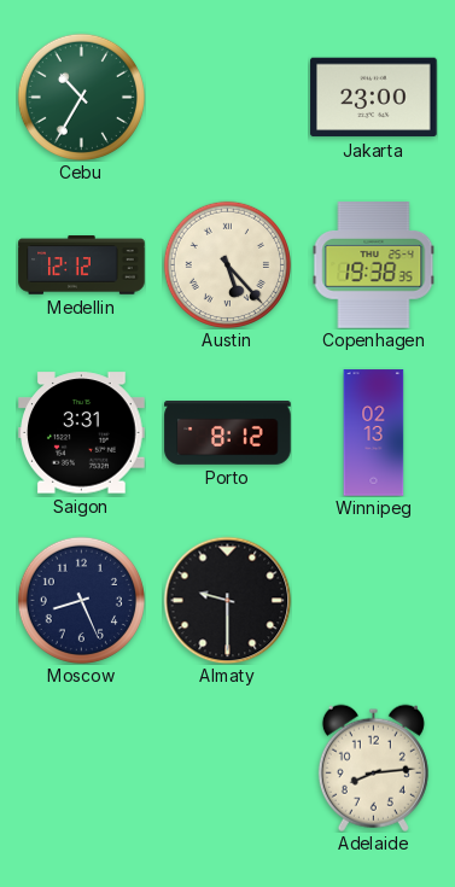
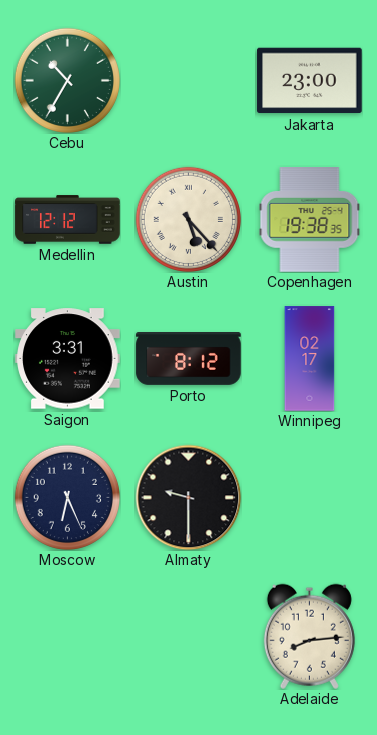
Winnipeg: 02:13 -> 02:17 (310, 359)
Moscow: 8:26 -> 6:26 (67, 497)
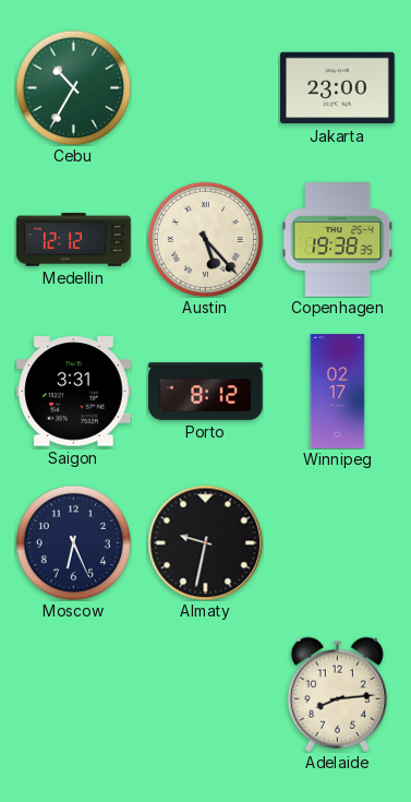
Almaty: 9:30 -> 9:32 (205, 542)
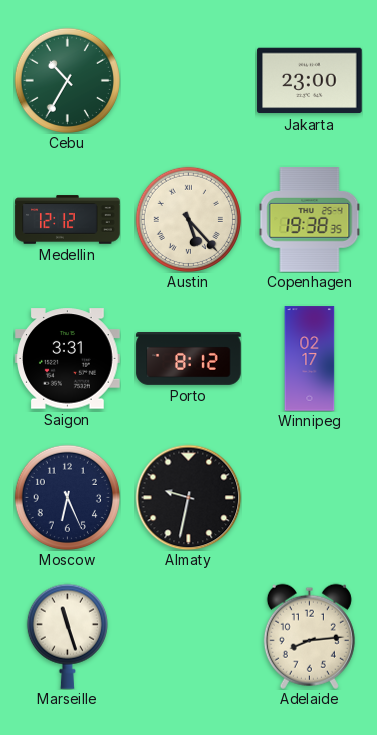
Marseille: none -> 11:27 (67, 636)
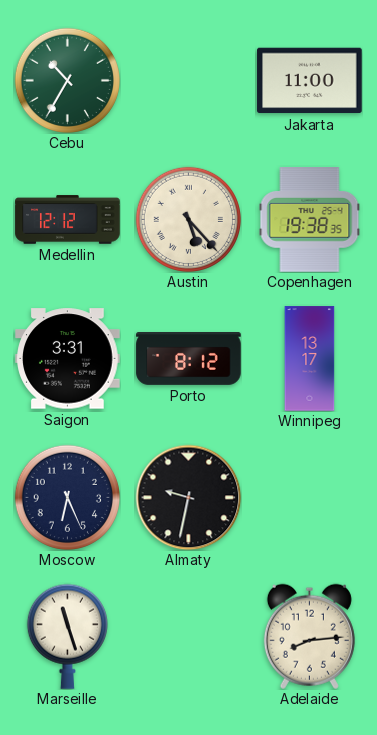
Jakarta: 23:00 -> 11:00 (310, 81)
Winnipeg: 02:17 -> 13:17 (310, 359)
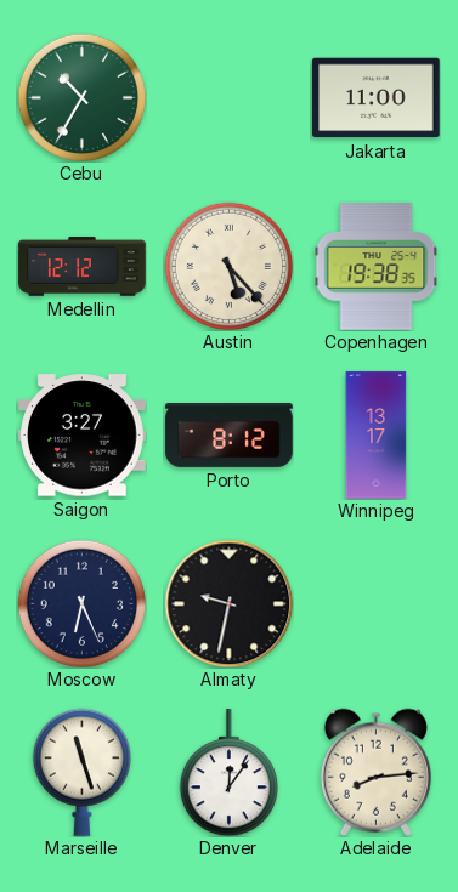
Saigon: 3:31 -> 3:27 (83, 436)
Denver: none -> 12:06 (228, 773)
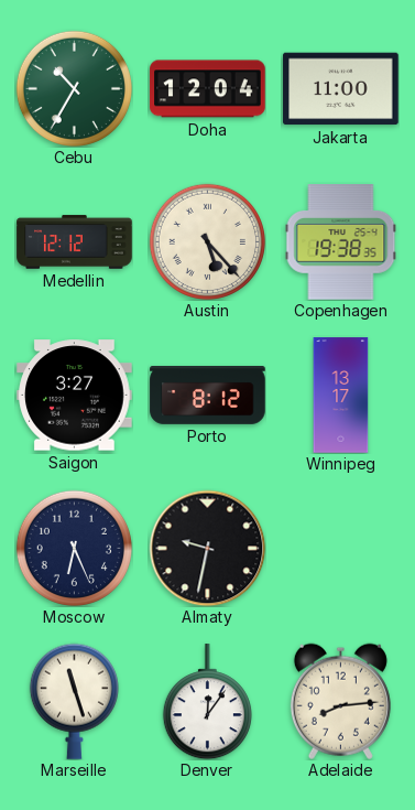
Doha: none -> 12:04 (208, 89)
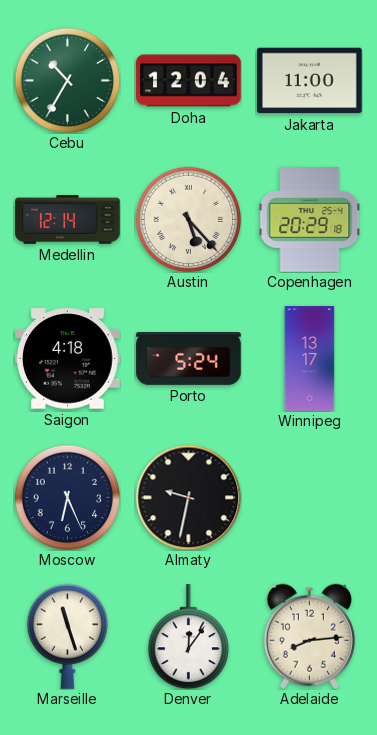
Medellin: 12:12 -> 12:14 (68, 220)
Copenhagen: 19:38 -> 20:29 (310, 220)
Saigon: 3:27 -> 4:18 (68, 359)
Porto: 8:12 -> 5:24 (189, 359)
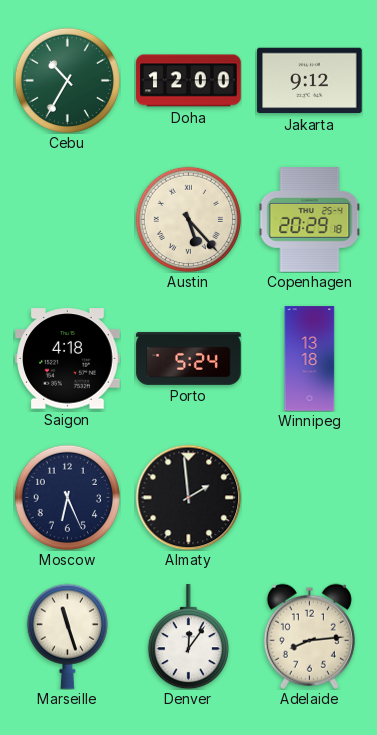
Doha: 12:04 -> 12:00 (189, 81)
Jakarta: 11:00 -> 9:12 (310, 81)
Medellin: 12:14 -> none (68, 220)
Winnipeg: 13:17 -> 13:18 (310, 359)
Almaty: 9:32 -> 1:59 (188, 497)
